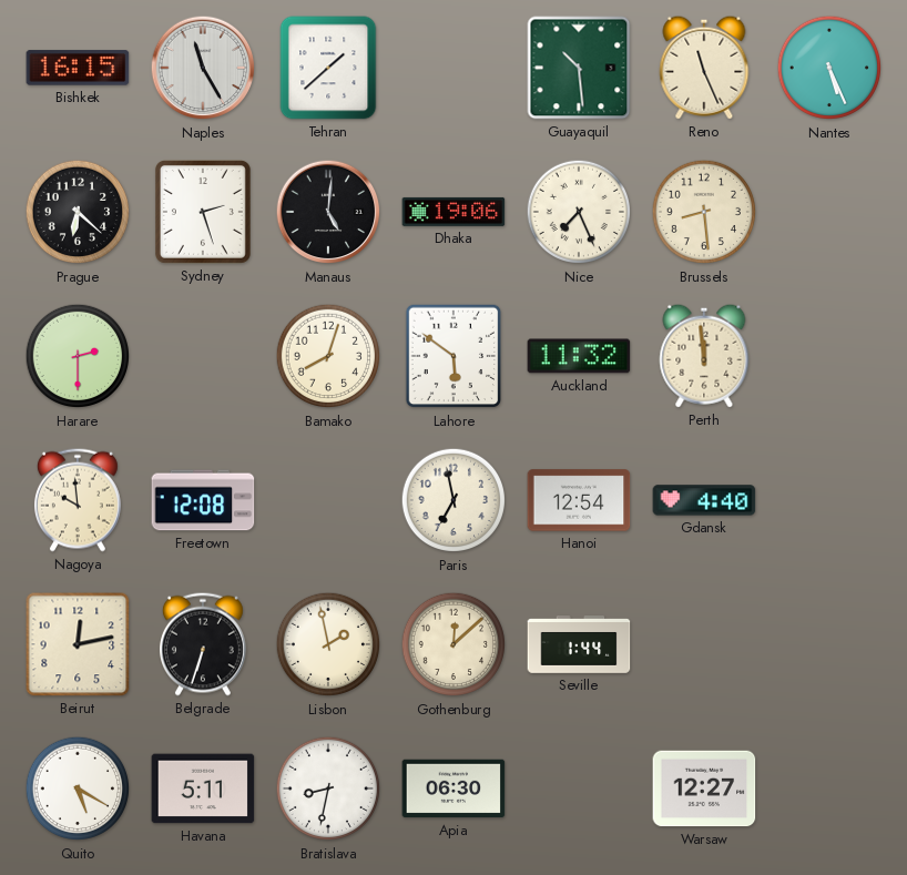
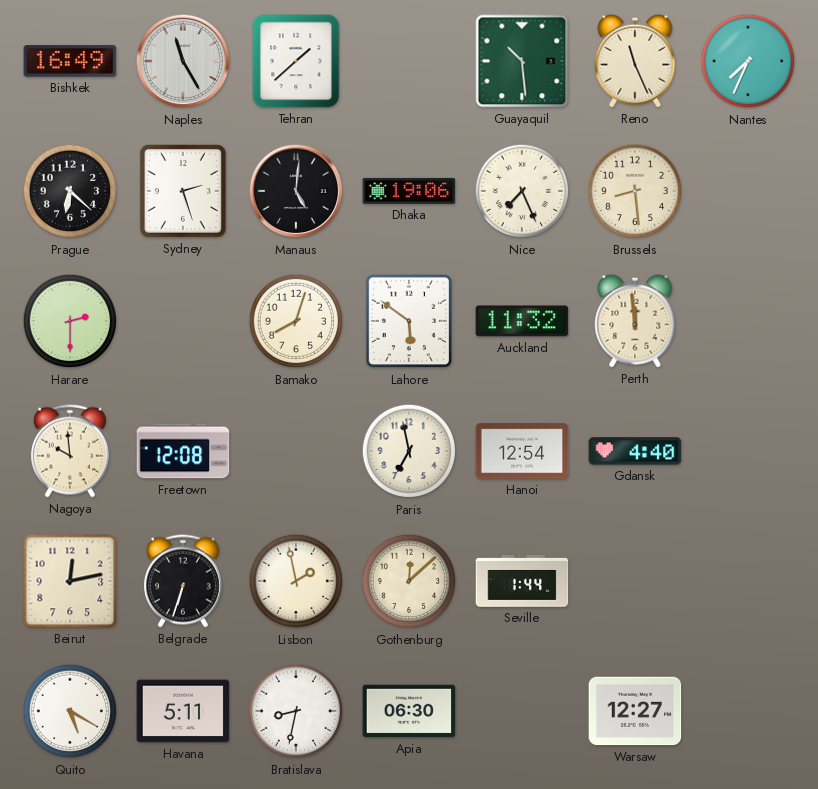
Bishkek: 16:15 -> 16:49 (70, 61)
Nantes: 5:26 -> 7:34 (748, 61)
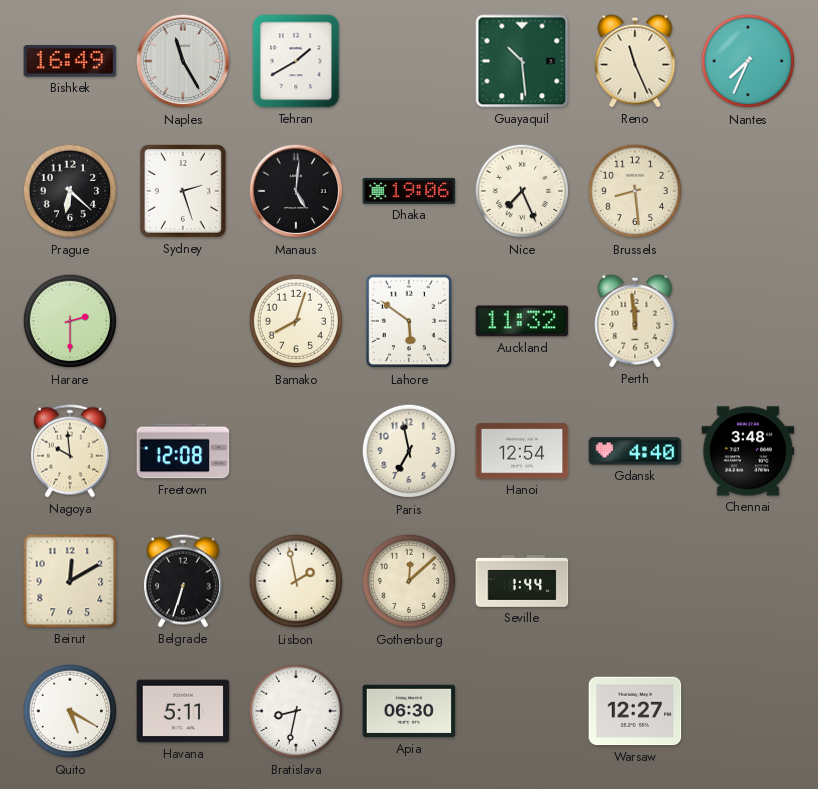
Tehran: 1:38 -> 1:40 (296, 61)
Chennai: none -> 3:48 (748, 451)
Beirut: 12:13 -> 12:10 (70, 581)
